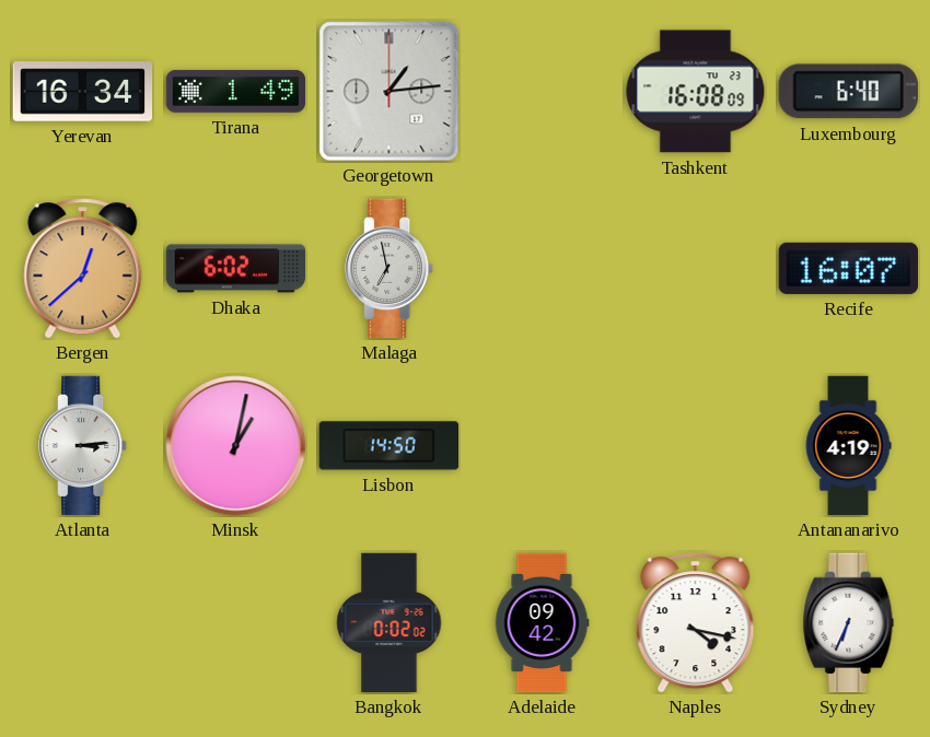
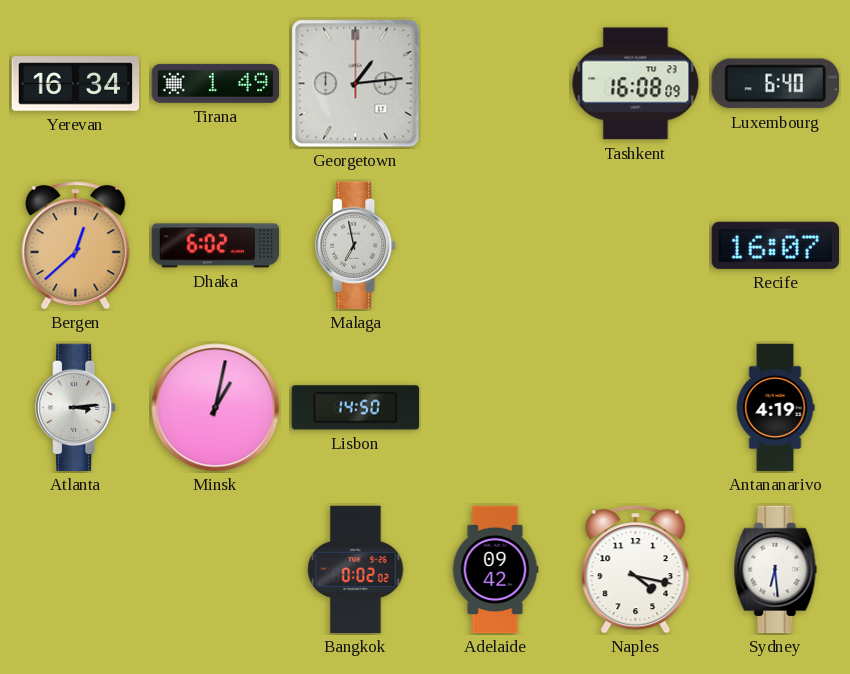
Sydney: 6:34 -> 6:29 (776, 570)
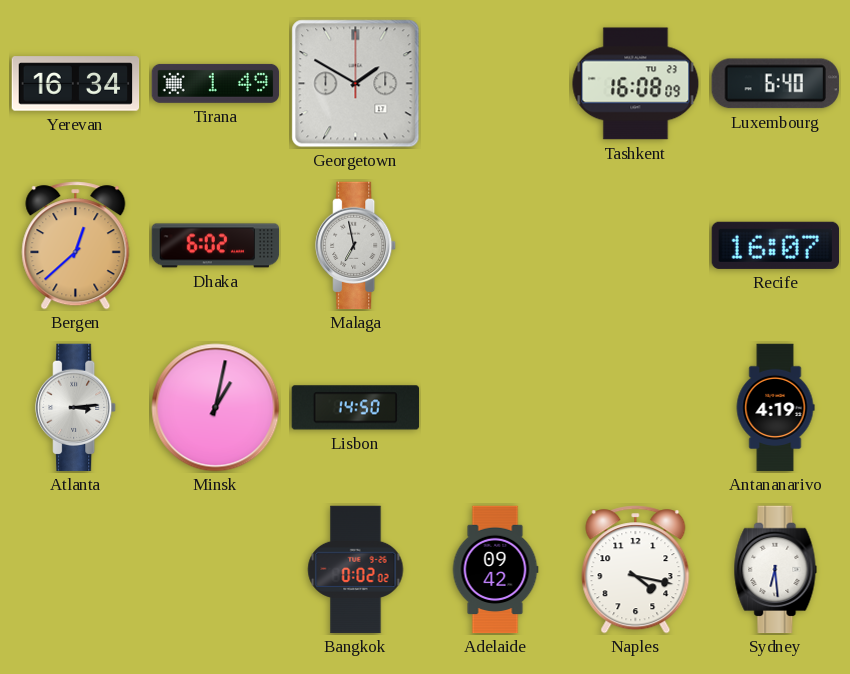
Georgetown: 1:14 -> 1:50 (356, 84)
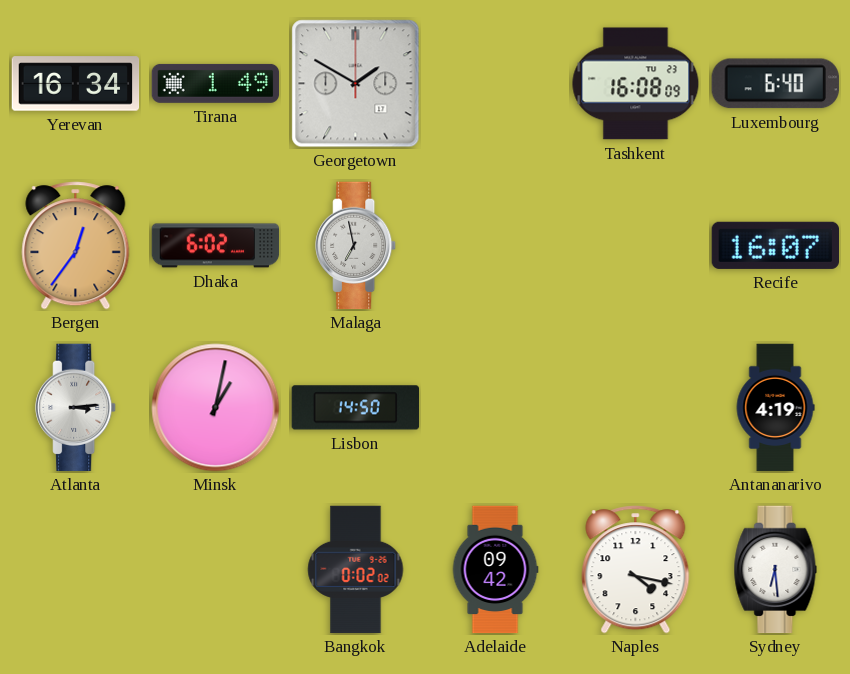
Bergen: 12:38 -> 12:36 (76, 246)
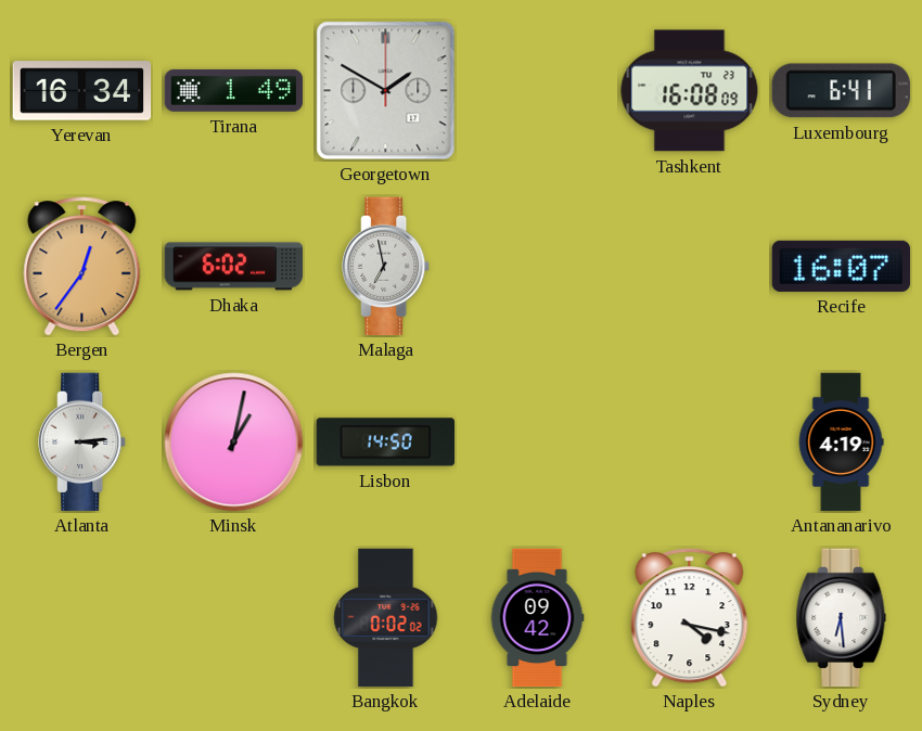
Luxembourg: 6:40 -> 6:41 (841, 91)
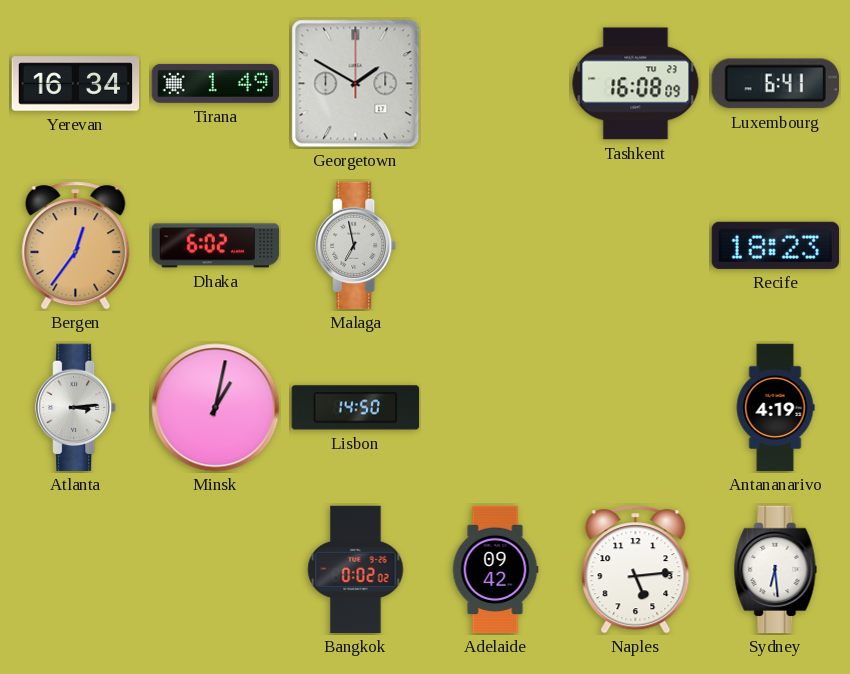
Recife: 16:07 -> 18:23 (775, 245)
Naples: 4:17 -> 5:14 (636, 570)
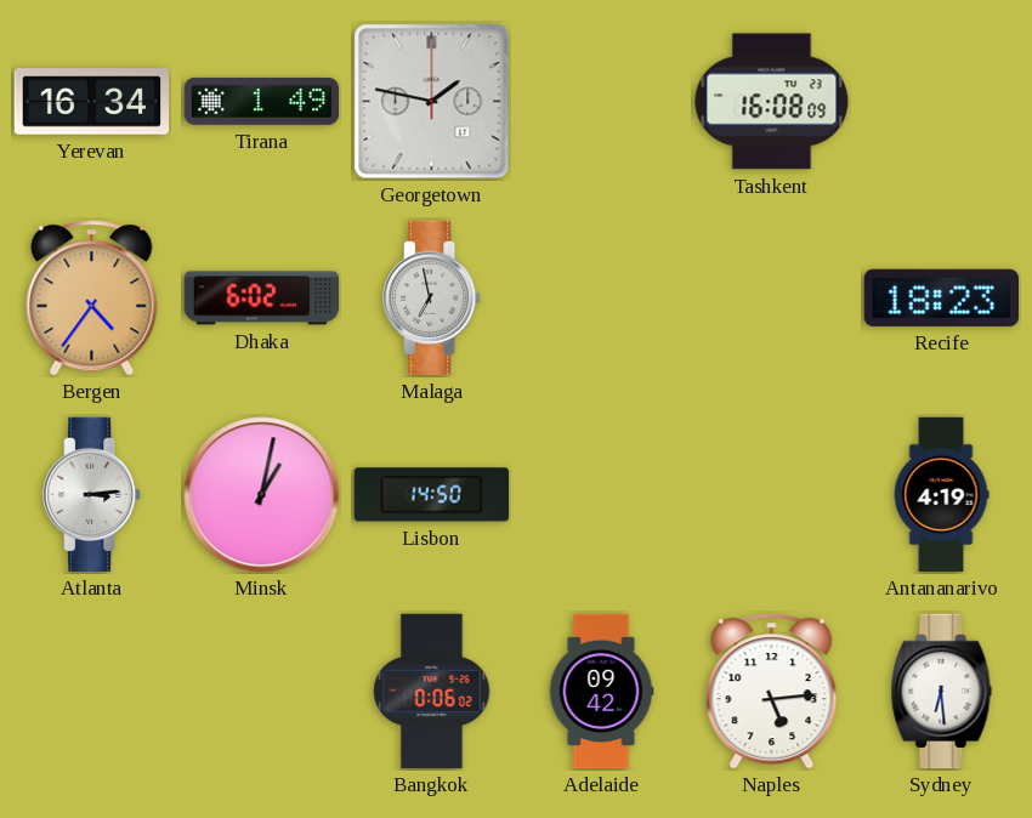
Georgetown: 1:50 -> 1:47 (432, 102)
Luxembourg: 6:41 -> none (775, 84)
Bergen: 12:36 -> 4:36 (92, 299)
Bangkok: 0:02 -> 0:06 (432, 692)
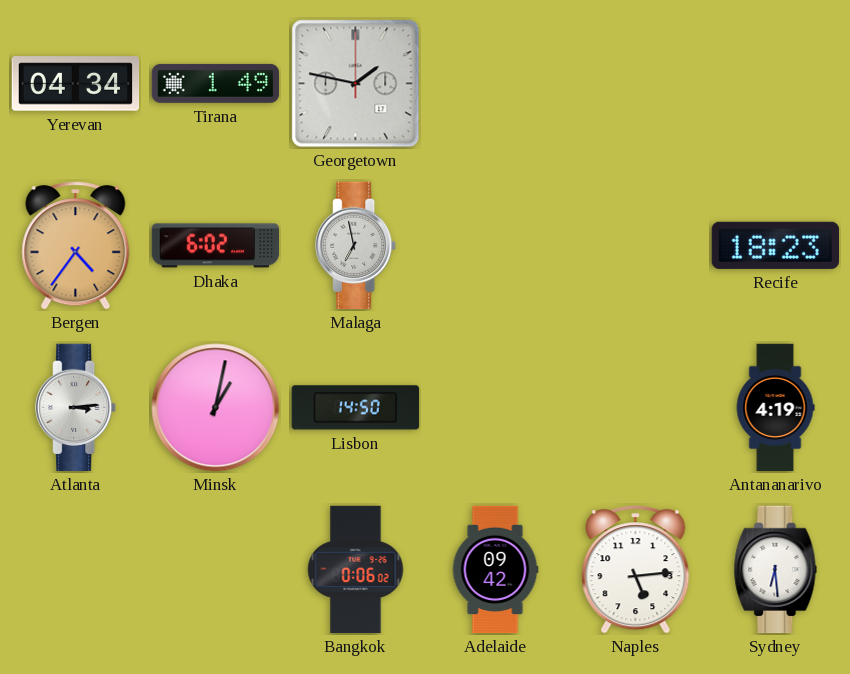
Yerevan: 16:34 -> 04:34 (76, 84)
Tashkent: 16:08 -> none (772, 102)
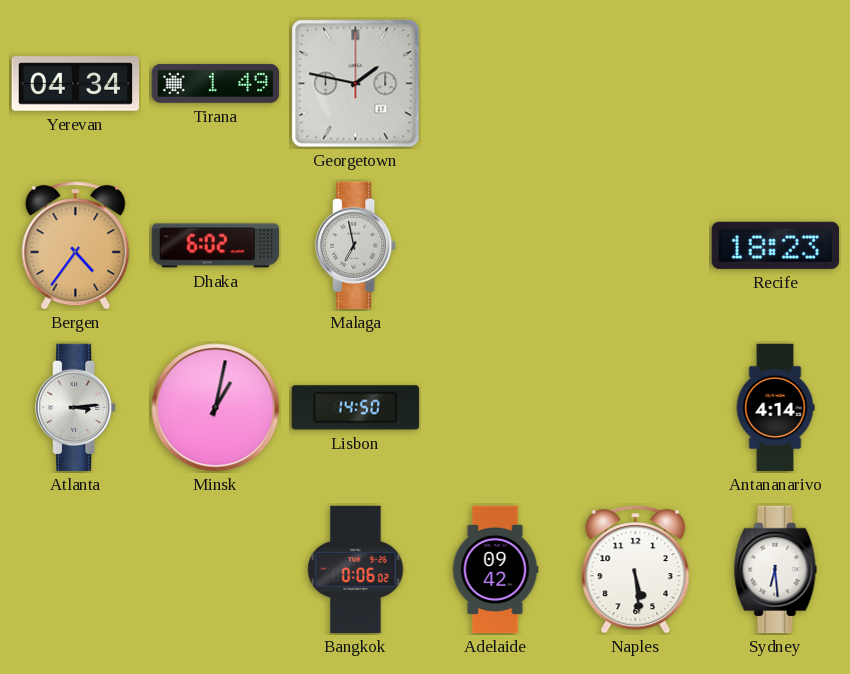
Antananarivo: 4:19 -> 4:14 (775, 408)
Naples: 5:14 -> 5:29 (636, 570)
